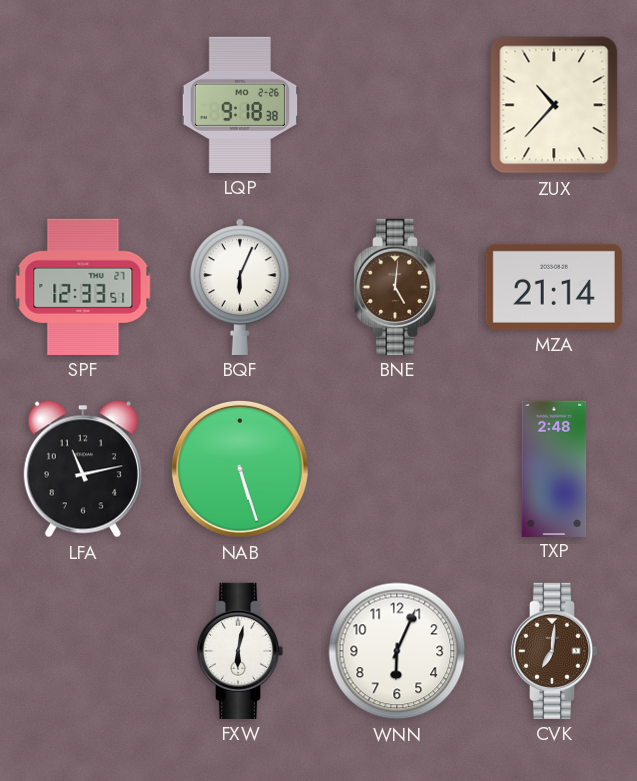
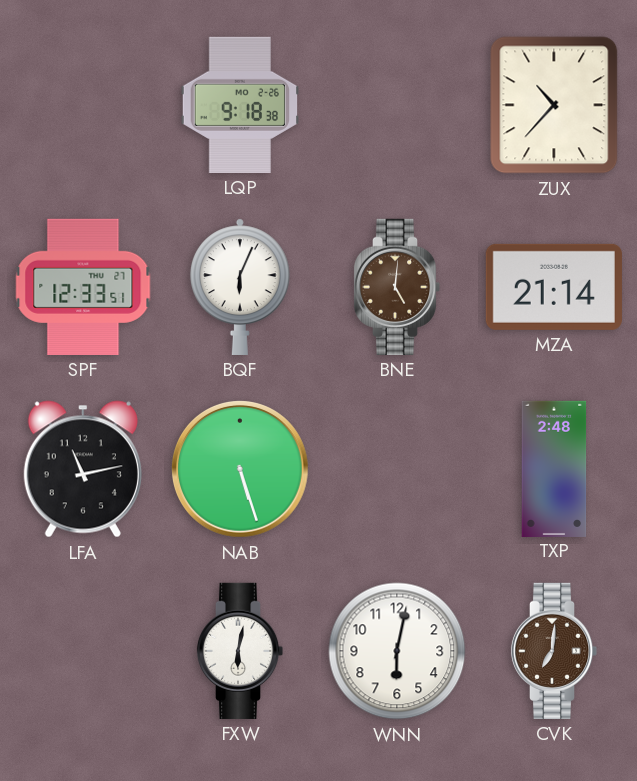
WNN: 6:04 -> 6:02 (397, 651)
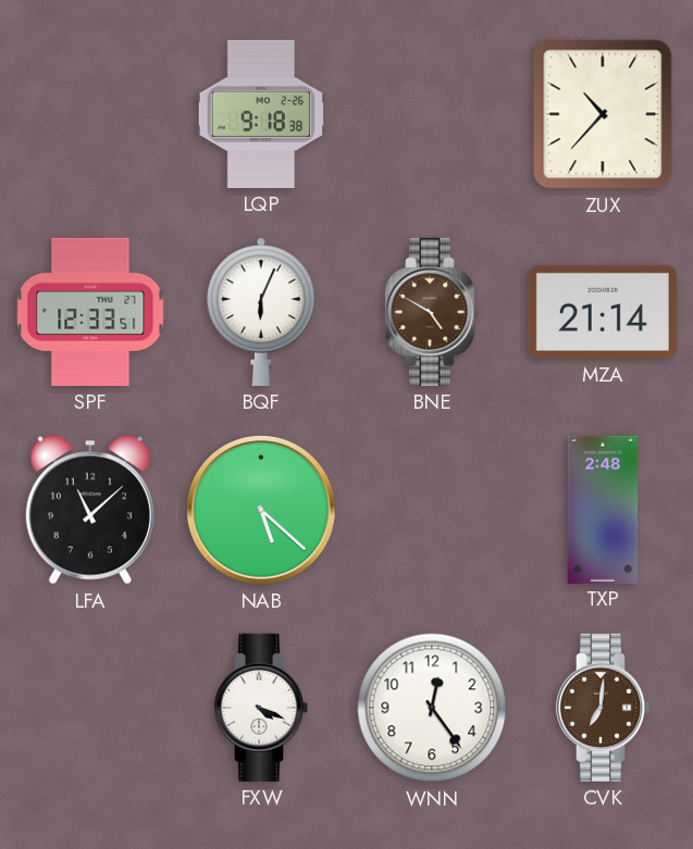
BNE: 5:01 -> 4:50 (432, 312)
LFA: 11:13 -> 11:08 (90, 510)
NAB: 5:27 -> 5:22 (262, 510)
FXW: 6:02 -> 4:19 (261, 708)
WNN: 6:02 -> 12:24 (432, 708)
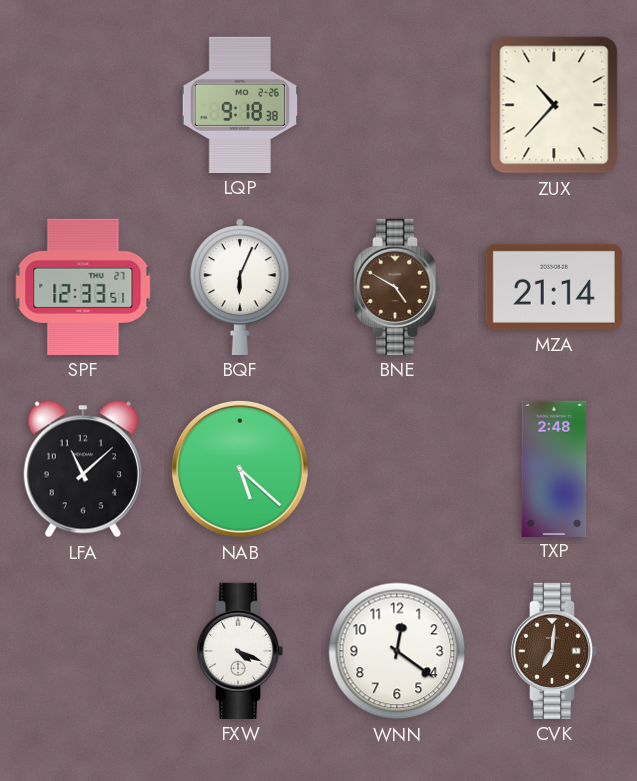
WNN: 12:24 -> 12:21 (397, 651)
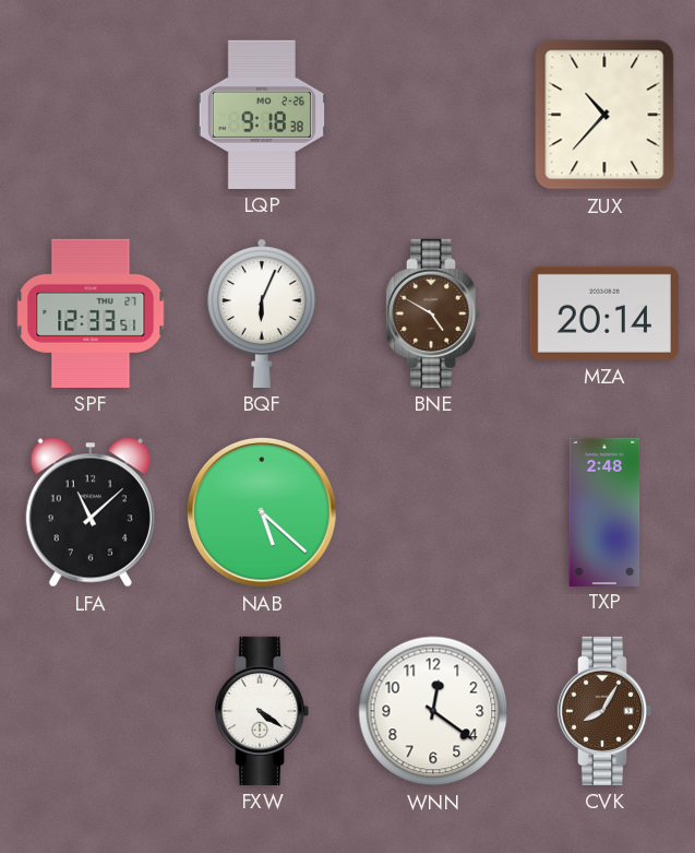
MZA: 21:14 -> 20:14 (604, 313)
FXW: 4:19 -> 4:21 (262, 711)
CVK: 7:01 -> 8:05 (604, 711)
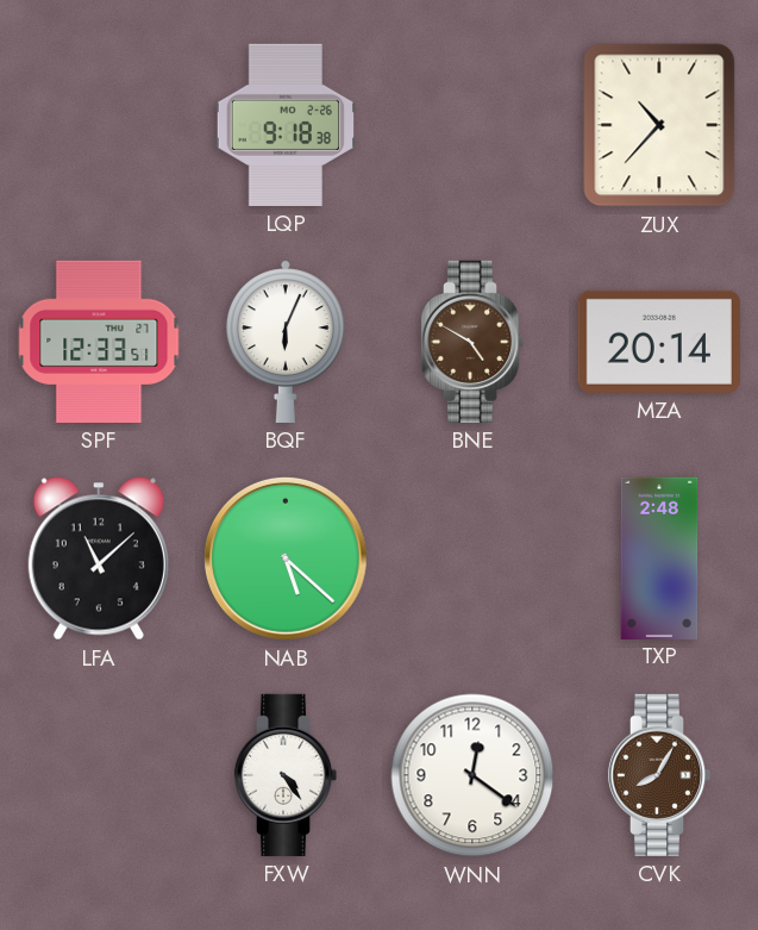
FXW: 4:21 -> 4:24 (286, 775)
